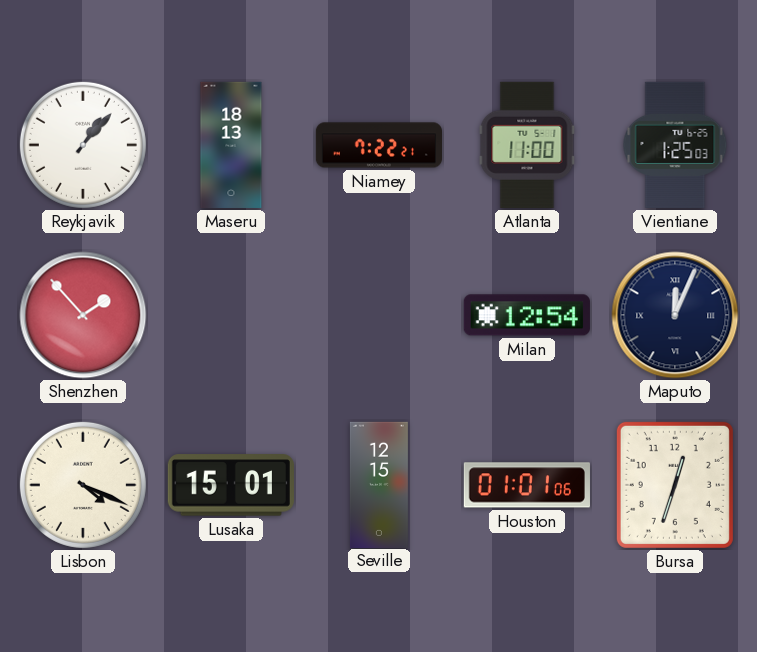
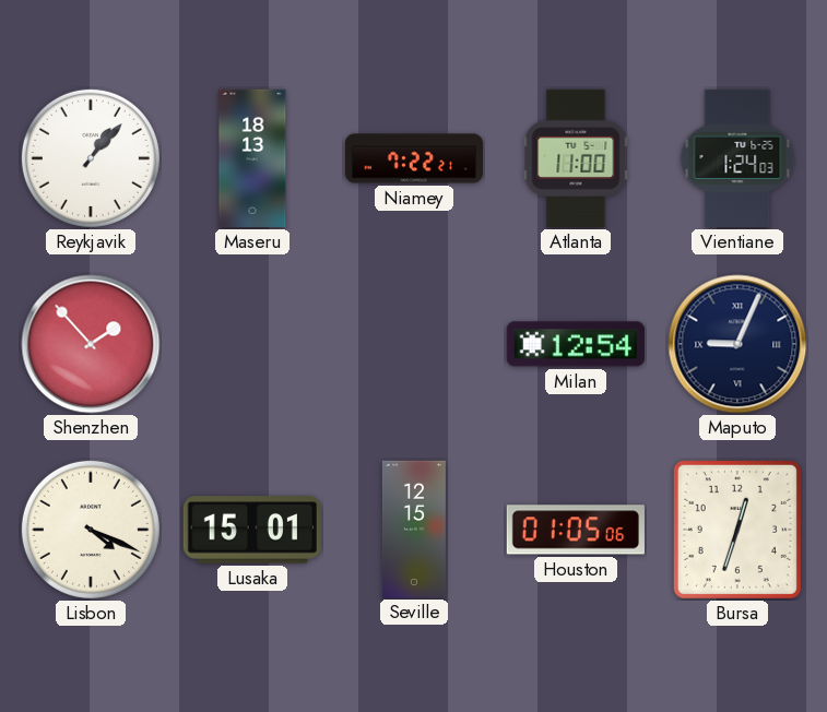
Vientiane: 1:25 -> 1:24 (737, 158)
Maputo: 12:04 -> 9:04 (737, 344)
Houston: 01:01 -> 01:05 (576, 530)
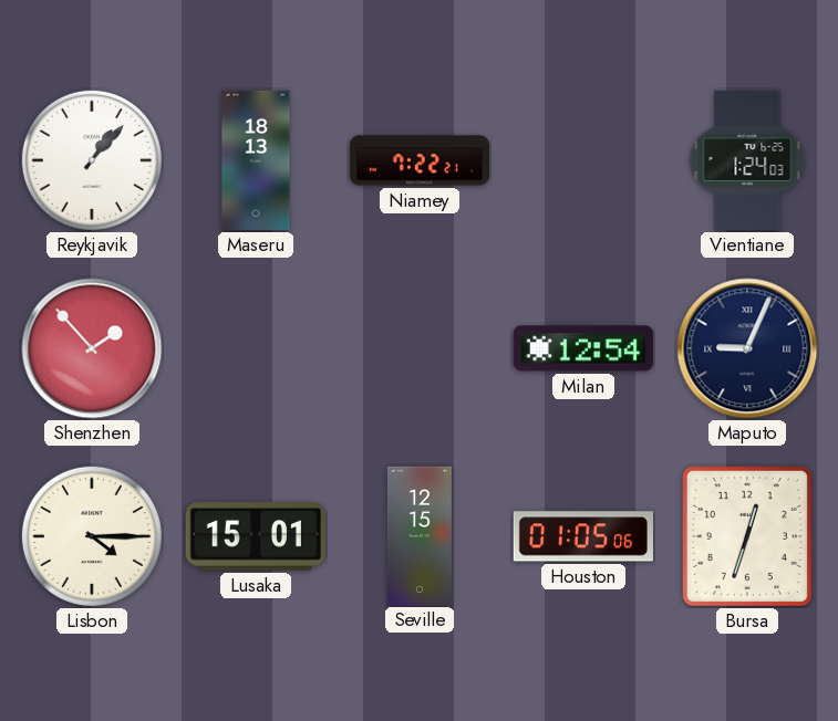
Atlanta: 11:00 -> none (576, 158)
Lisbon: 4:19 -> 4:15 (92, 536)
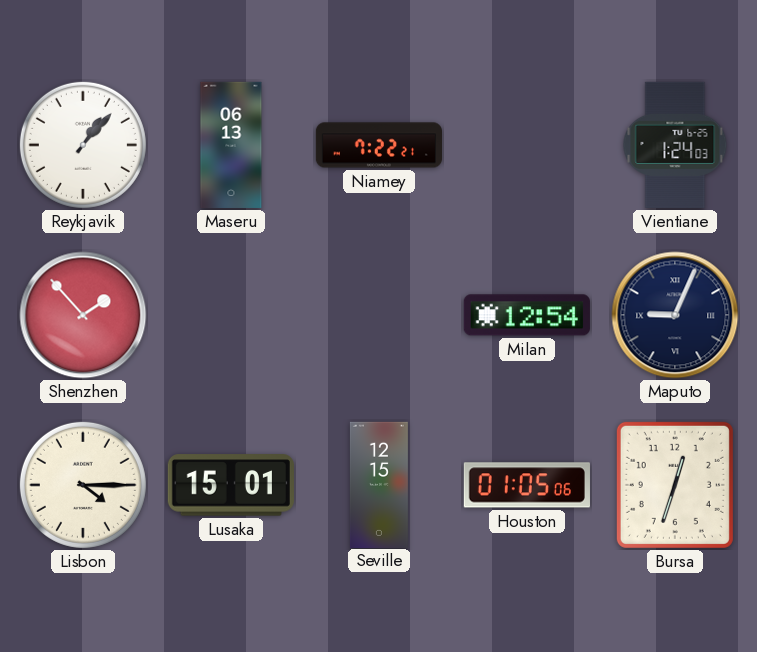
Maseru: 18:13 -> 06:13 (231, 145)
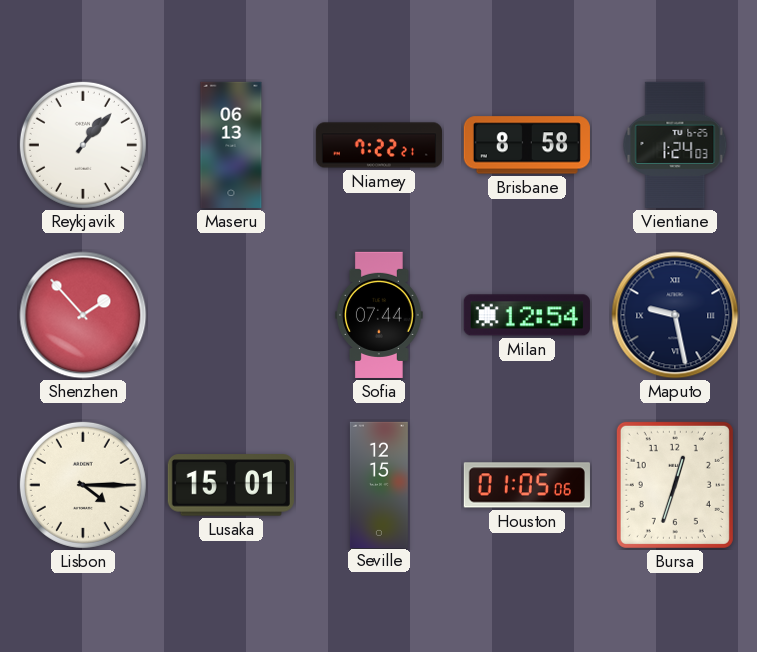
Brisbane: none -> 8:58 (527, 145)
Sofia: none -> 07:44 (379, 315)
Maputo: 9:04 -> 9:28 (675, 315)
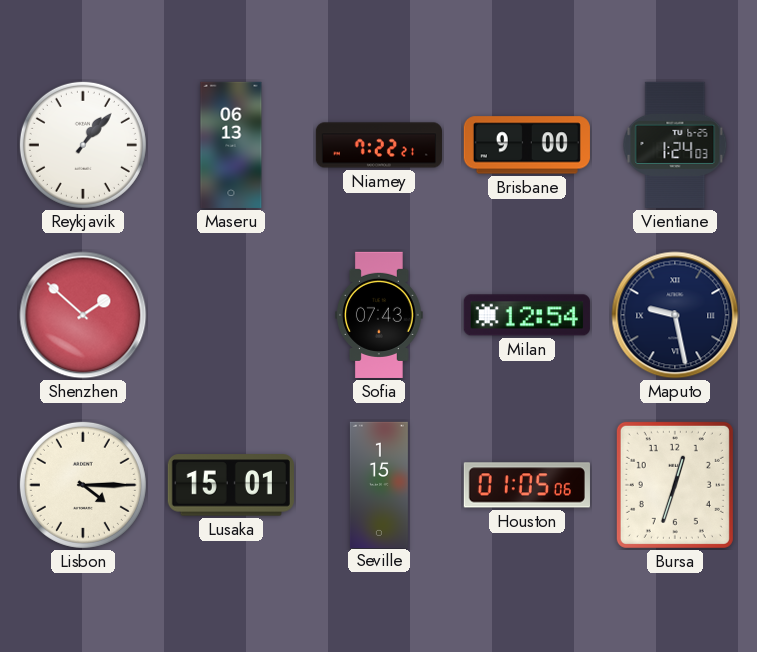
Brisbane: 8:58 -> 9:00 (527, 145)
Shenzhen: 1:53 -> 1:52 (83, 315)
Sofia: 07:44 -> 07:43 (379, 315)
Seville: 12:15 -> 1:15 (379, 484)
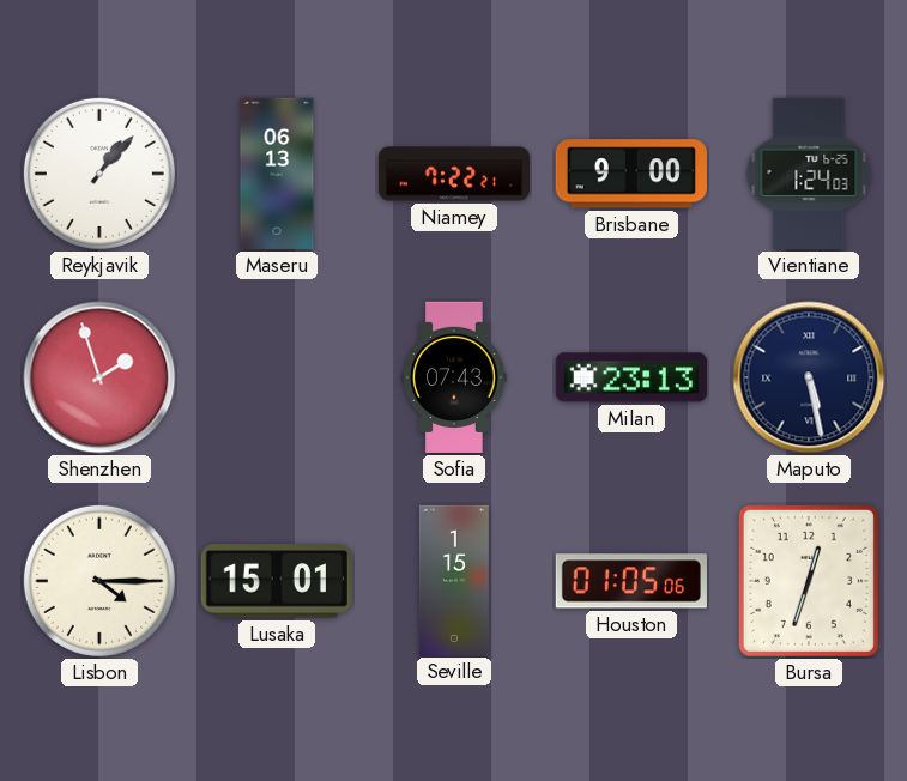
Shenzhen: 1:52 -> 1:57 (99, 377)
Milan: 12:54 -> 23:13 (631, 377)
Maputo: 9:28 -> 5:28 (809, 377)
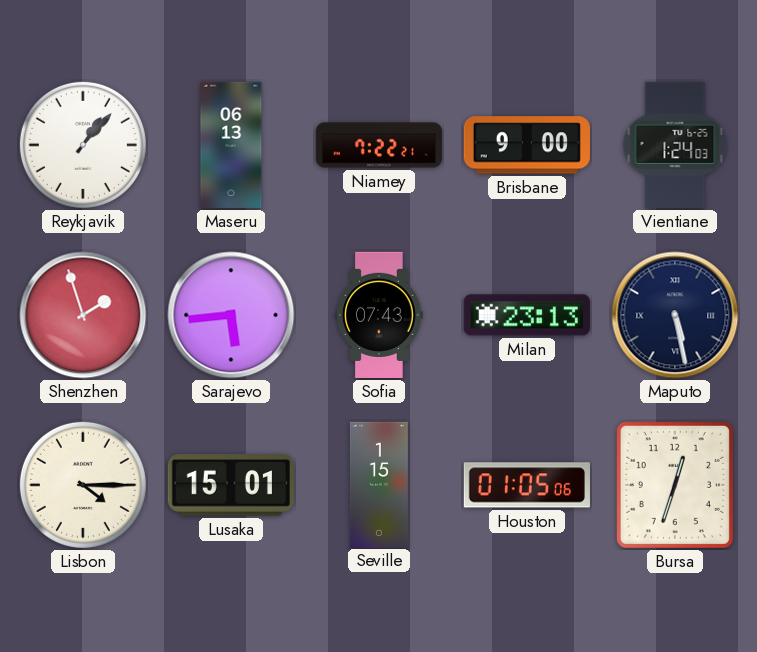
Sarajevo: none -> 5:44 (231, 315)
